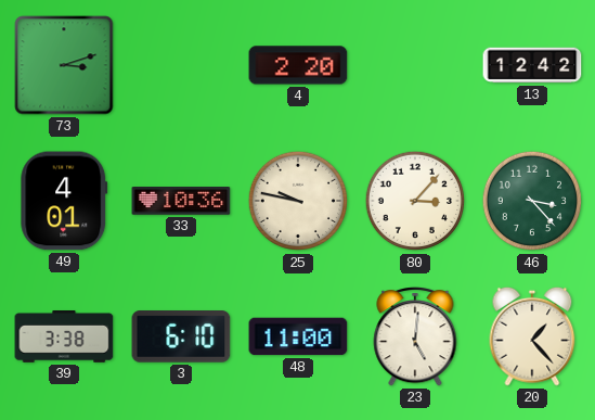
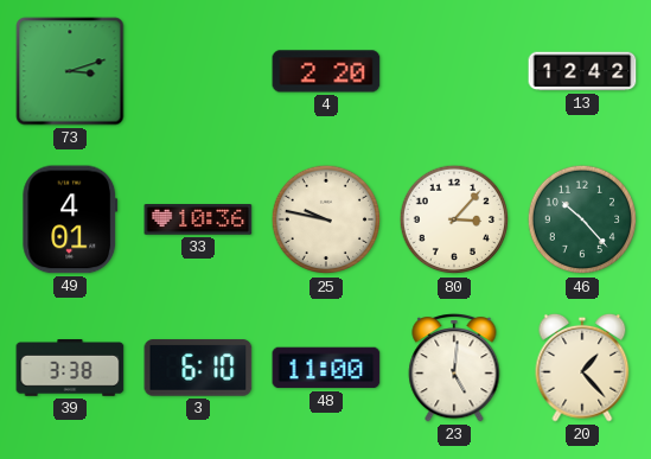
46: 3:23 -> 10:23 (582, 219)
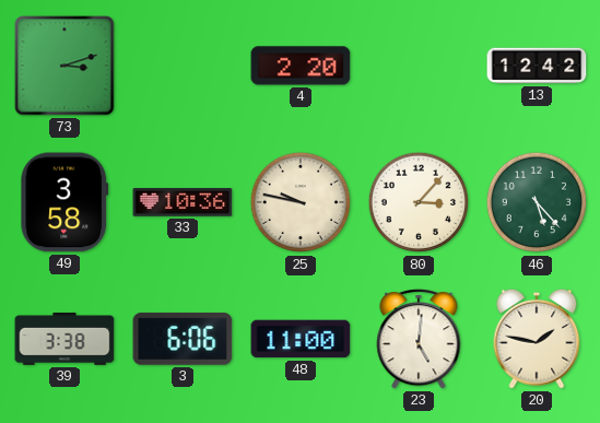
49: 4:01 -> 3:58 (64, 202)
46: 10:23 -> 5:23 (537, 202)
3: 6:10 -> 6:06 (183, 339)
20: 1:23 -> 1:47 (537, 339)
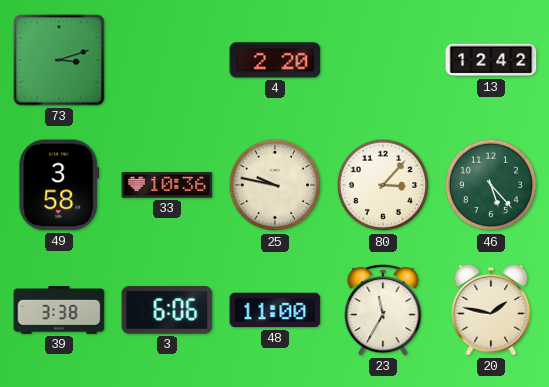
23: 5:01 -> 11:35 (383, 310)
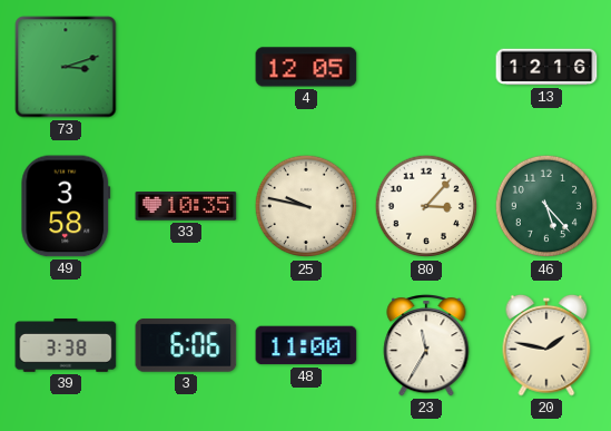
4: 2:20 -> 12:05 (306, 67)
13: 12:42 -> 12:16 (546, 67)
33: 10:36 -> 10:35 (186, 207)
